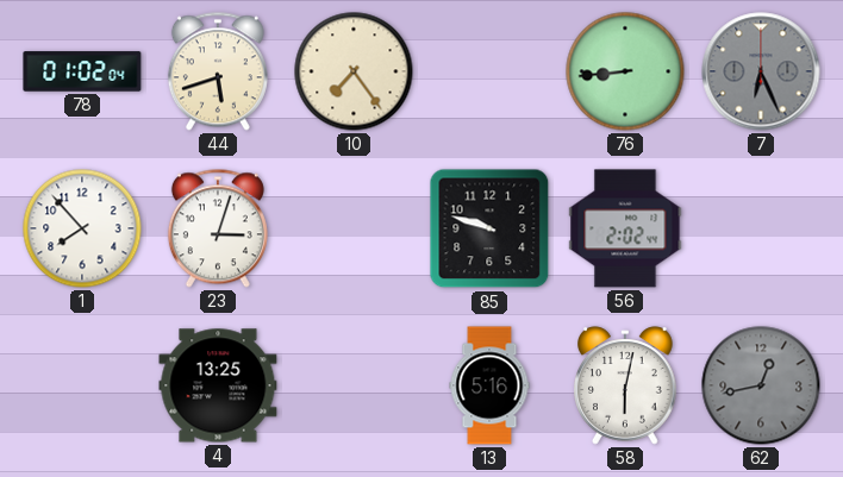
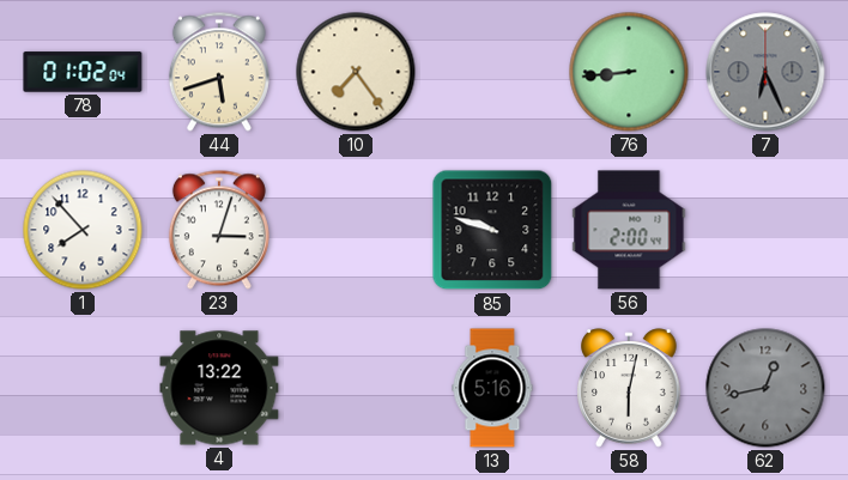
56: 2:02 -> 2:00 (629, 230)
4: 13:25 -> 13:22 (219, 388)
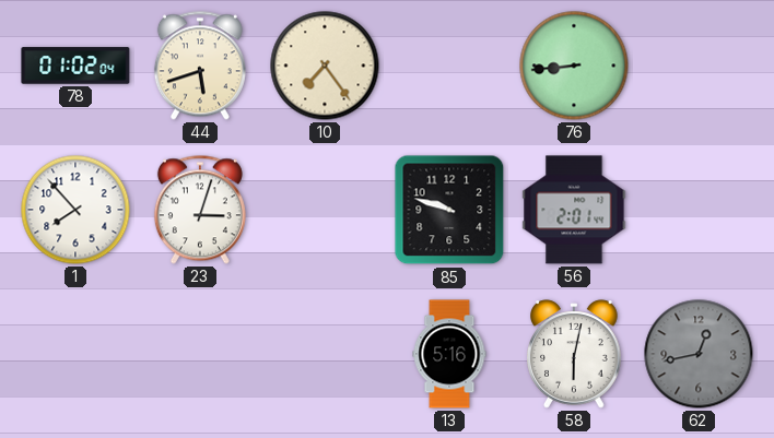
7: 6:26 -> none (765, 72)
56: 2:00 -> 2:01 (574, 210)
4: 13:22 -> none (219, 388)
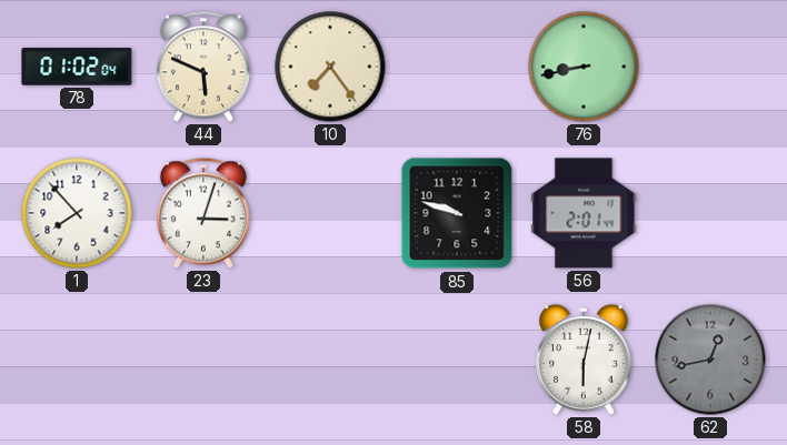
44: 5:42 -> 5:49 (203, 67)
76: 8:44 -> 8:43 (584, 67)
13: 5:16 -> none (449, 354)
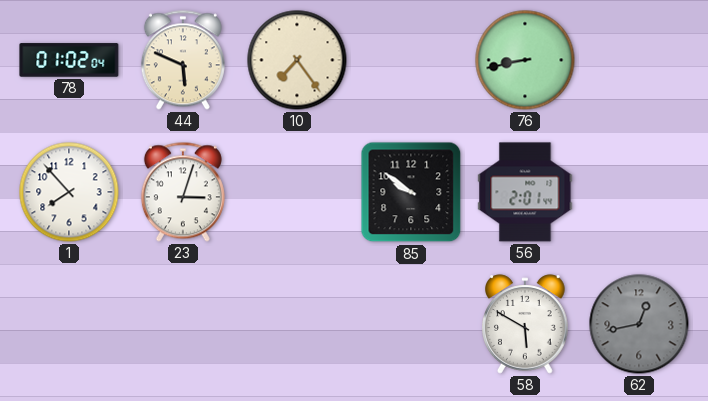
85: 9:48 -> 9:51 (411, 192)
58: 6:02 -> 5:50 (525, 324)
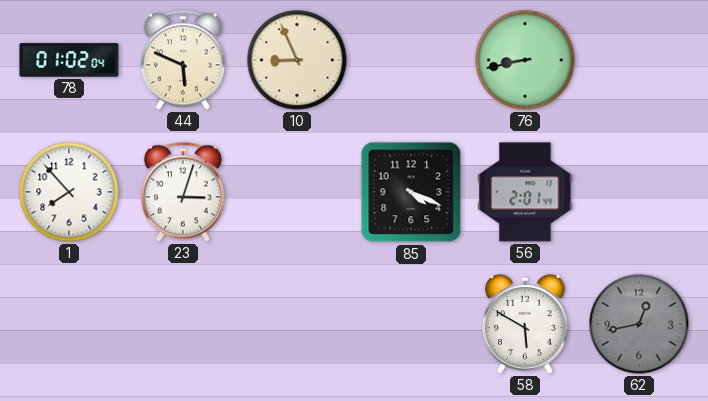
10: 7:24 -> 8:56 (297, 60)
85: 9:51 -> 4:19 (411, 192)
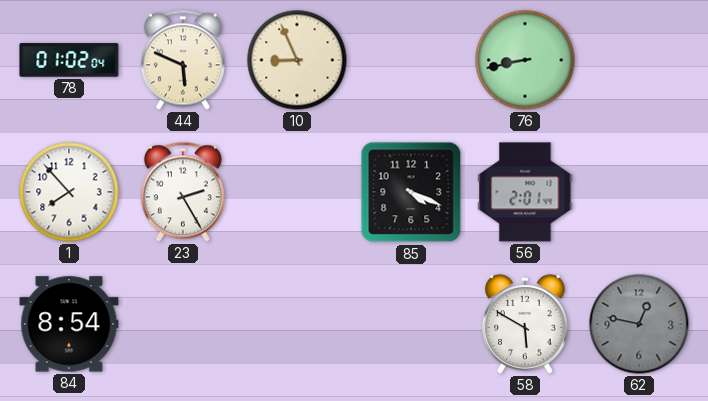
23: 3:03 -> 2:25 (183, 192)
84: none -> 8:54 (69, 324)
62: 12:43 -> 12:47 (639, 324)
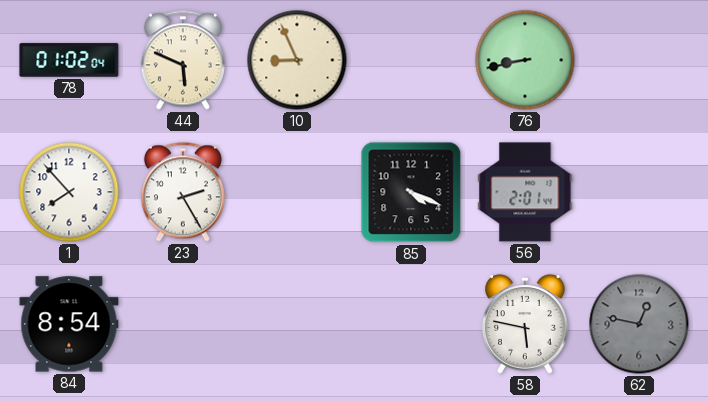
58: 5:50 -> 5:47 (525, 324)
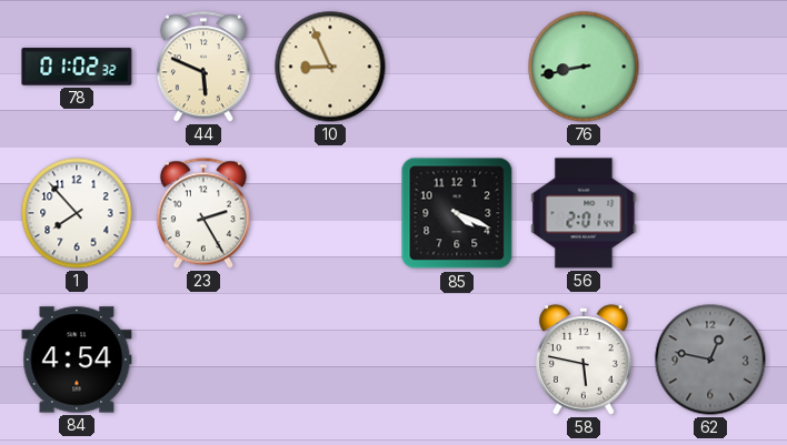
78: 01:02:04 -> 01:02:32 (77, 67)
84: 8:54 -> 4:54 (77, 360)
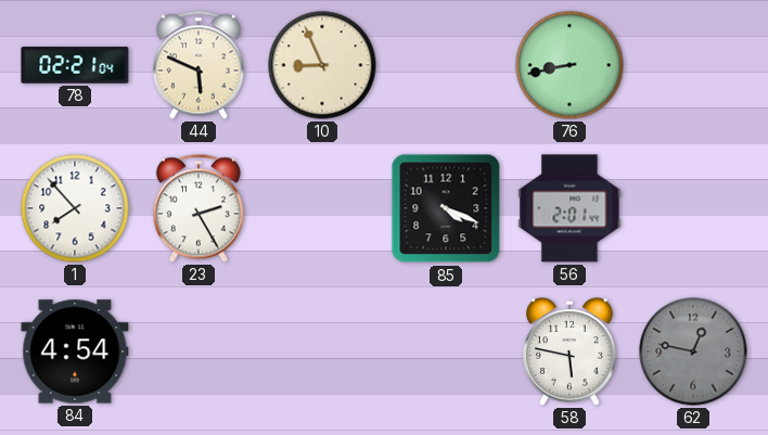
78: 01:02 -> 02:21 (75, 65)
